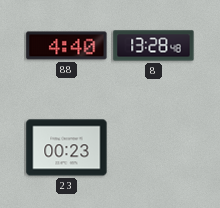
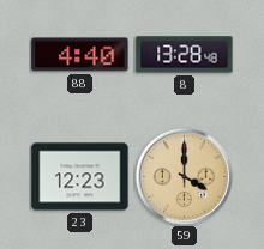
23: 00:23 -> 12:23 (80, 177)
59: none -> 4:00 (184, 176)
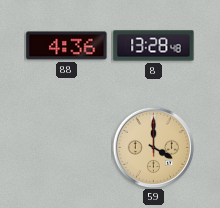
88: 4:40 -> 4:36 (67, 46)
23: 12:23 -> none (80, 177)
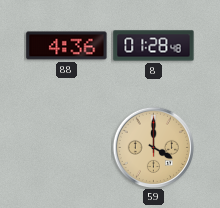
8: 13:28 -> 01:28 (154, 46)
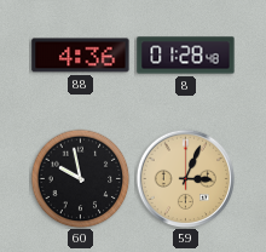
60: none -> 9:58 (80, 178)
59: 4:00 -> 3:04 (185, 178)
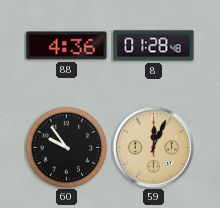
60: 9:58 -> 9:54 (66, 147)
59: 3:04 -> 12:04 (153, 147)
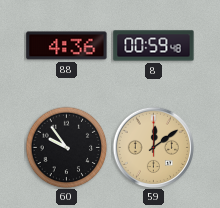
8: 01:28 -> 00:59 (154, 46)
59: 12:04 -> 12:09 (153, 147)
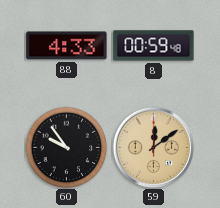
88: 4:36 -> 4:33 (67, 46)
